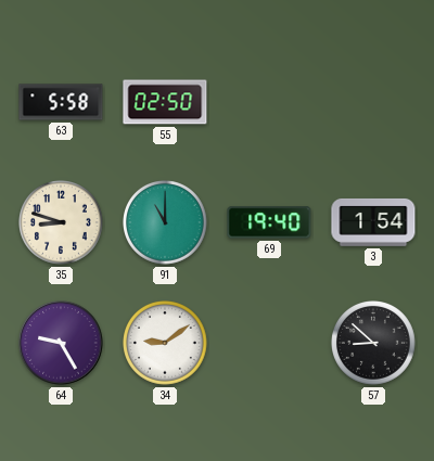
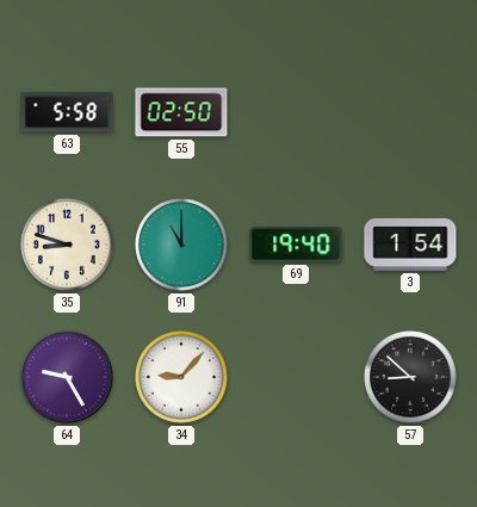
34: 9:09 -> 9:07 (182, 378)
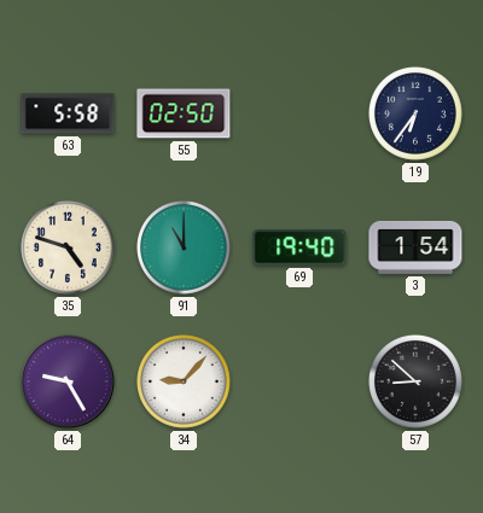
19: none -> 6:36 (417, 115)
35: 8:48 -> 4:48 (69, 249)
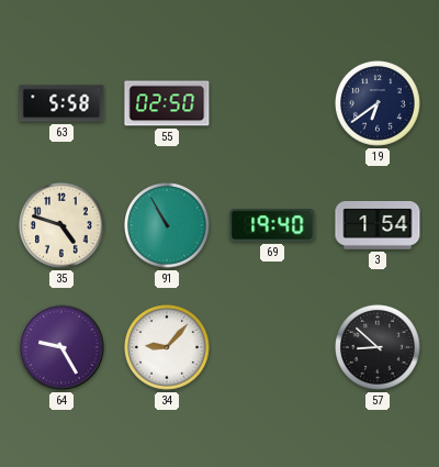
19: 6:36 -> 6:39 (379, 104)
91: 11:00 -> 10:55 (168, 226)
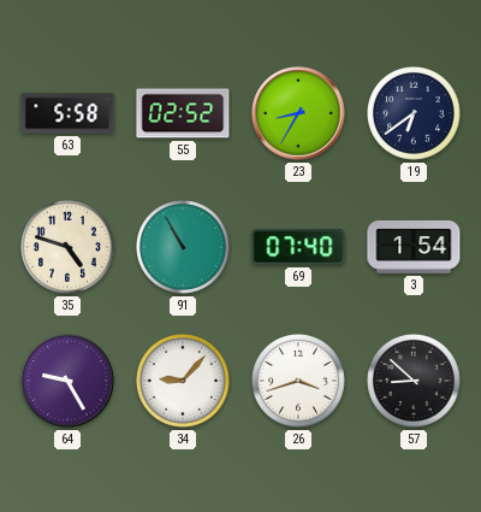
55: 02:50 -> 02:52 (183, 113)
23: none -> 8:35 (298, 113)
69: 19:40 -> 07:40 (298, 247)
26: none -> 3:42 (299, 382)
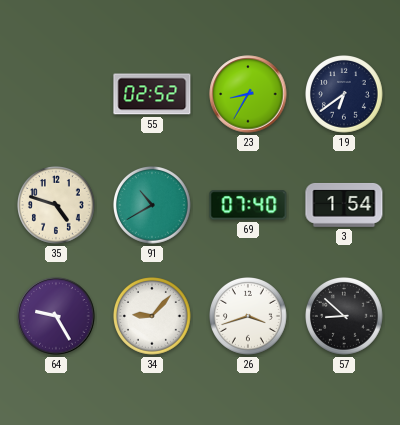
63: 5:58 -> none (67, 113)
91: 10:55 -> 10:40 (153, 206)
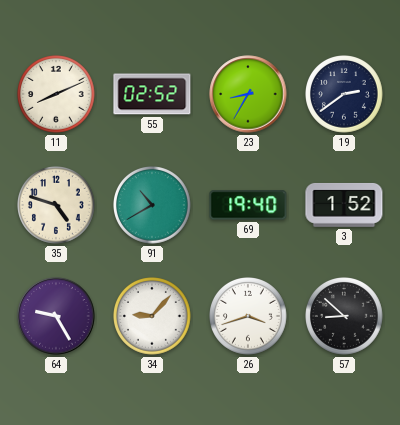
11: none -> 8:11 (57, 95)
19: 6:39 -> 2:39 (345, 95)
69: 07:40 -> 19:40 (248, 205)
3: 1:54 -> 1:52 (344, 205)
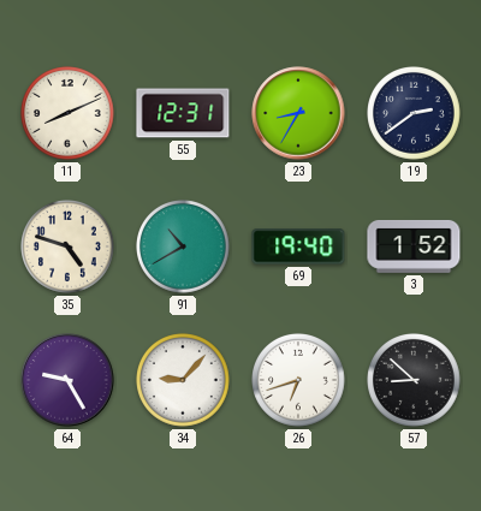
55: 02:52 -> 12:31 (183, 113)
26: 3:42 -> 6:42 (299, 381)
